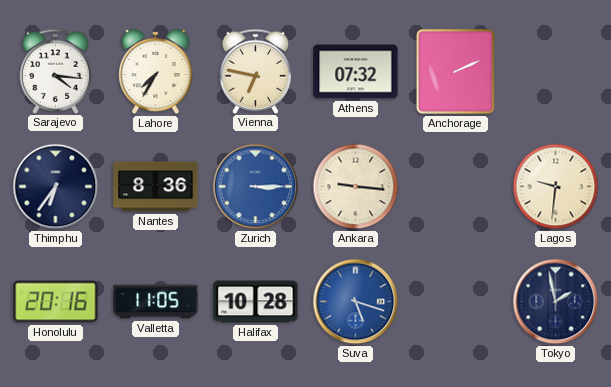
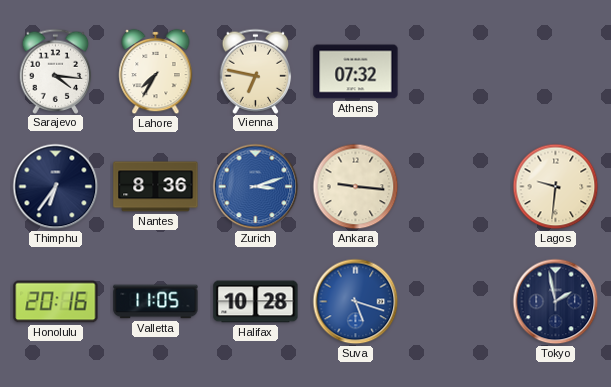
Anchorage: 2:11 -> none (455, 71)
Zurich: 3:15 -> 3:12 (256, 187)
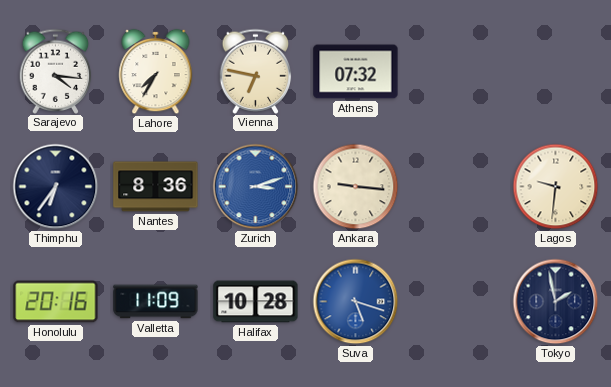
Valletta: 11:05 -> 11:09 (156, 302)
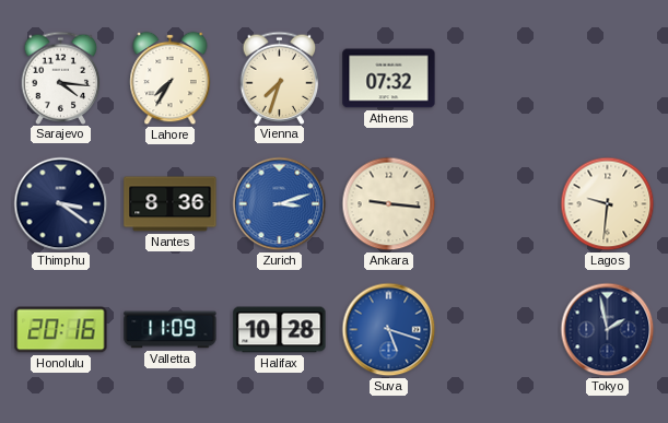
Vienna: 6:47 -> 7:33 (280, 78)
Thimphu: 6:36 -> 3:21 (61, 204)
